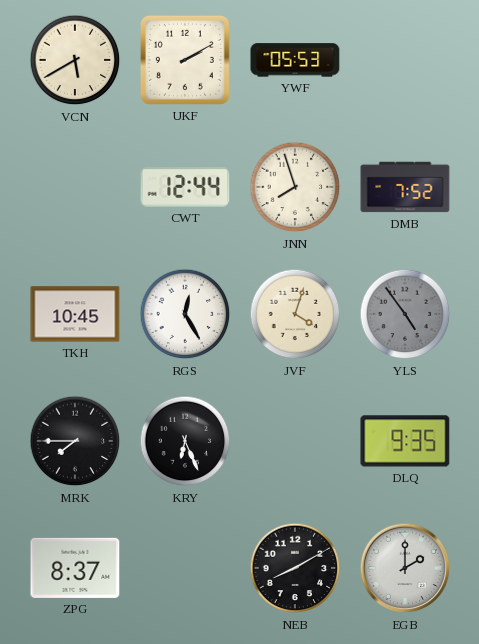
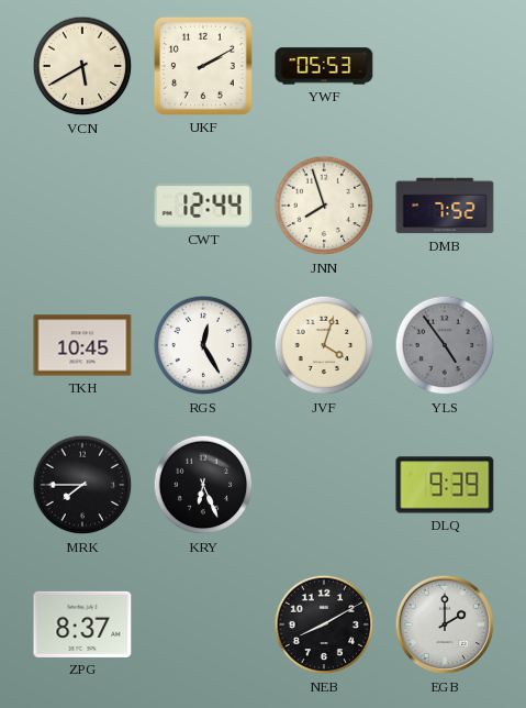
DLQ: 9:35 -> 9:39 (445, 485)
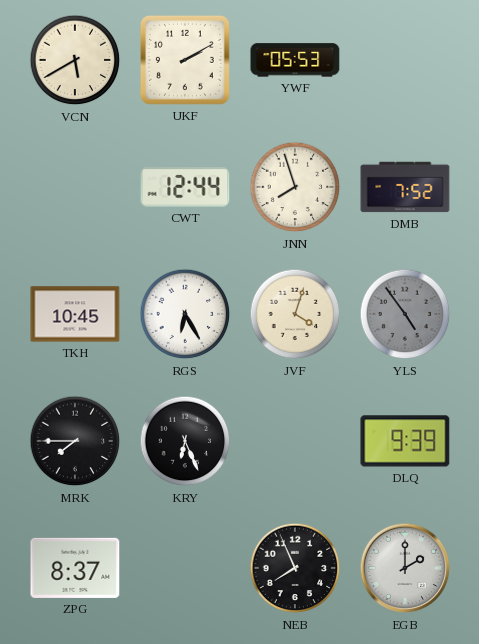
RGS: 12:25 -> 6:25 (185, 314)
NEB: 8:10 -> 7:56 (295, 568)
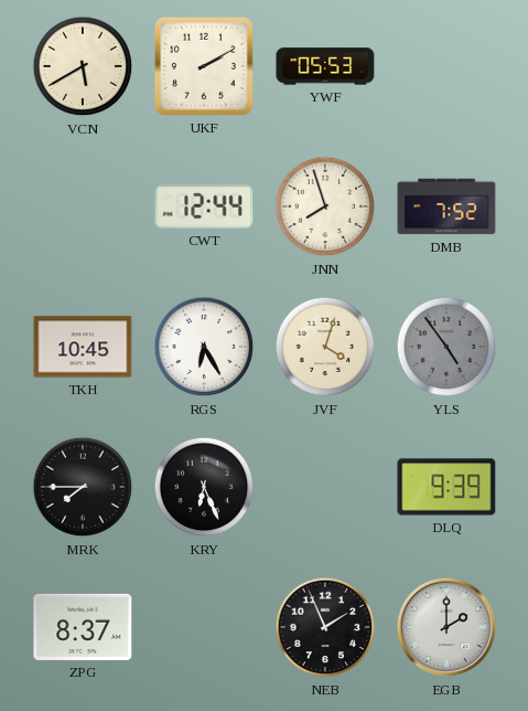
NEB: 7:56 -> 1:56 (325, 627)
